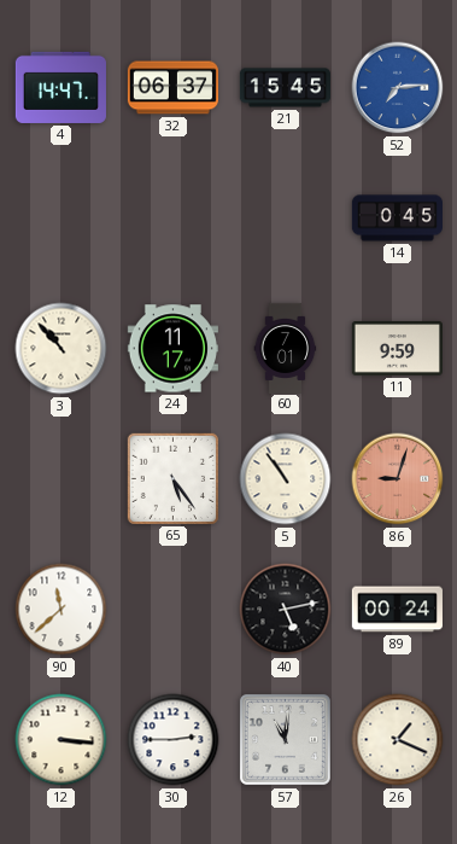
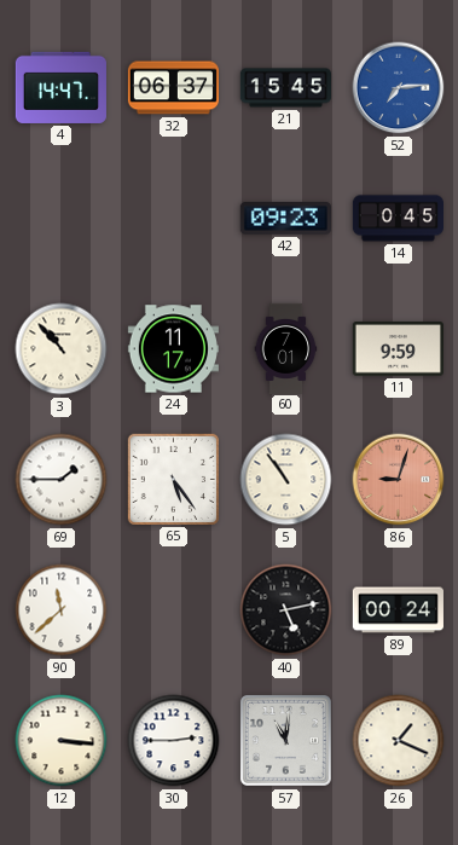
42: none -> 09:23 (285, 219)
69: none -> 1:45 (62, 480)
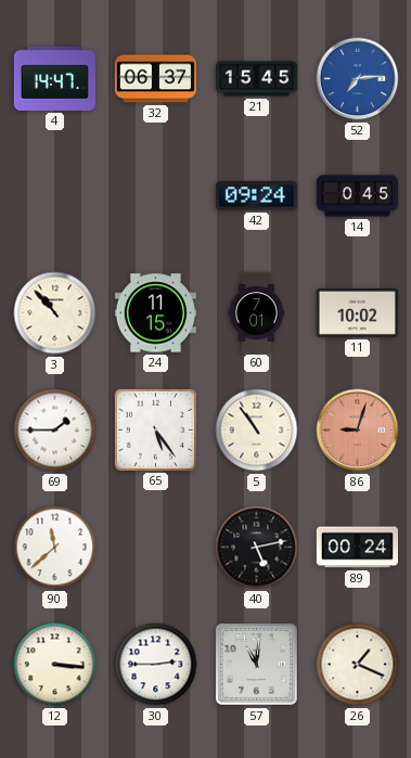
42: 09:23 -> 09:24 (256, 196)
24: 11:17 -> 11:15 (155, 313)
11: 9:59 -> 10:02 (357, 313)
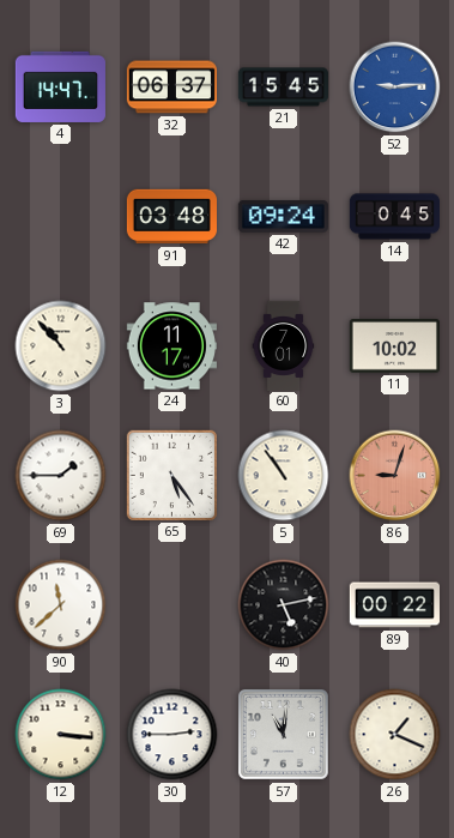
52: 7:14 -> 9:14 (395, 88)
91: none -> 03:48 (171, 217)
24: 11:15 -> 11:17 (171, 346)
89: 00:24 -> 00:22 (394, 605)
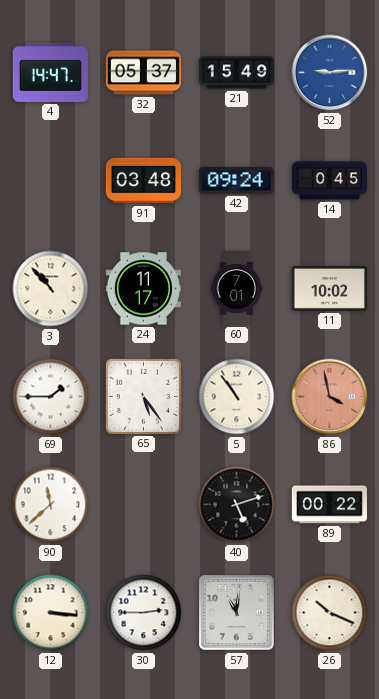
32: 06:37 -> 05:37 (143, 73)
21: 15:45 -> 15:49 (236, 73)
86: 9:03 -> 3:58 (330, 397)
40: 5:13 -> 5:12 (237, 505)
26: 1:19 -> 10:19 (330, 613)
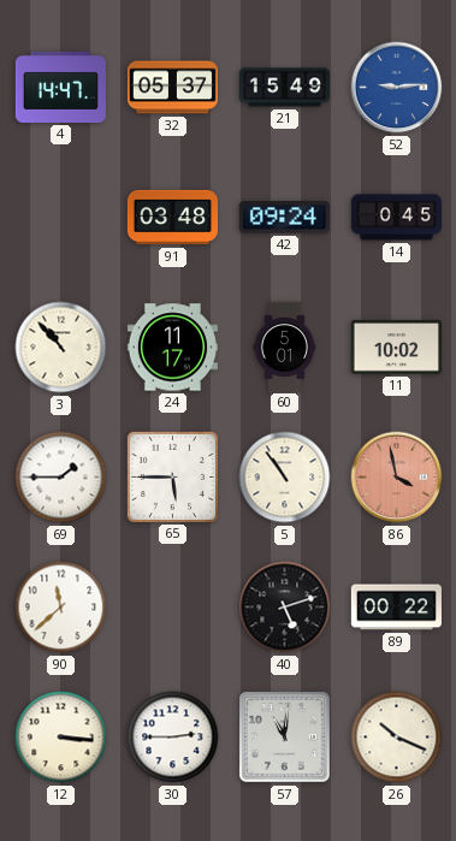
60: 7:01 -> 5:01 (285, 347)
65: 5:24 -> 5:45 (172, 476)
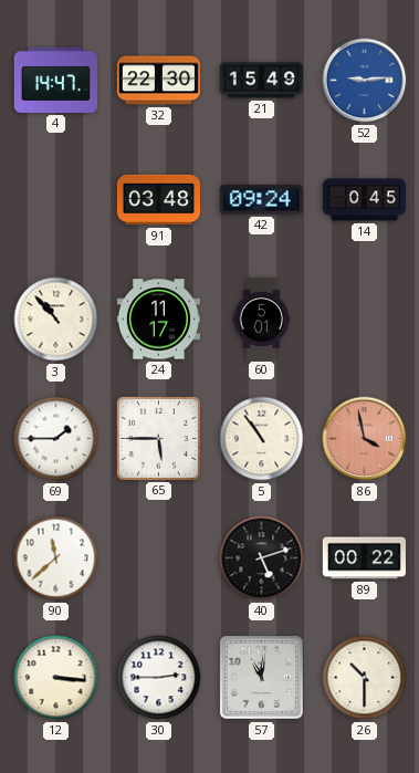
32: 05:37 -> 22:30 (158, 81)
11: 10:02 -> none (396, 348)
26: 10:19 -> 10:30 (365, 678)
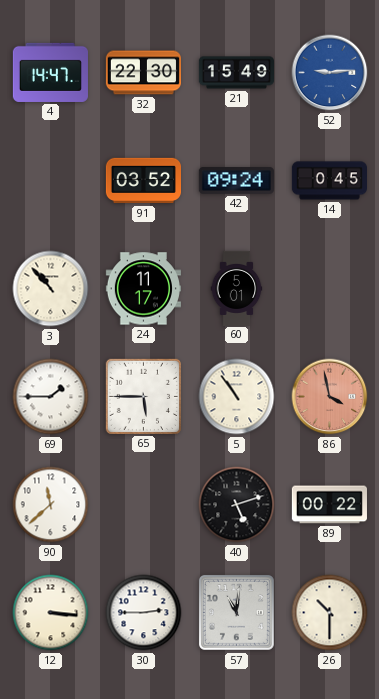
91: 03:48 -> 03:52 (143, 181)
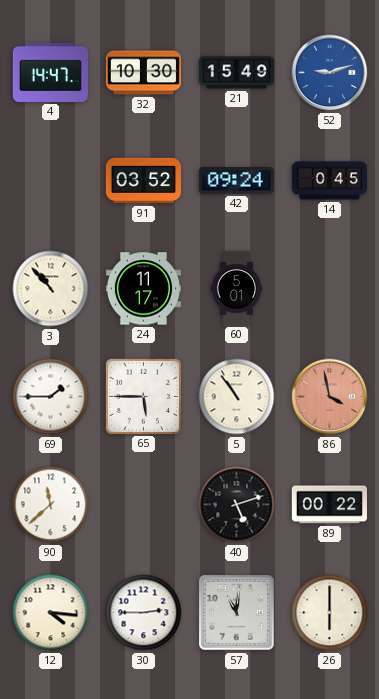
32: 22:30 -> 10:30 (143, 73)
52: 9:14 -> 9:12 (330, 73)
12: 3:16 -> 4:16 (51, 613)
26: 10:30 -> 6:00 (330, 613)
